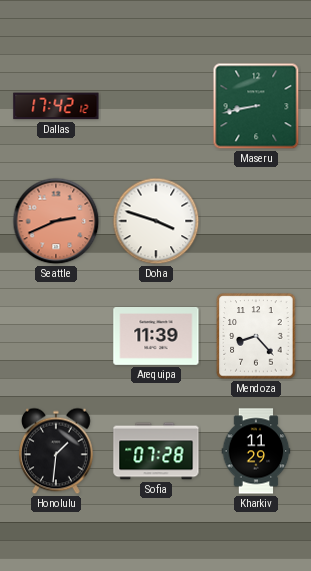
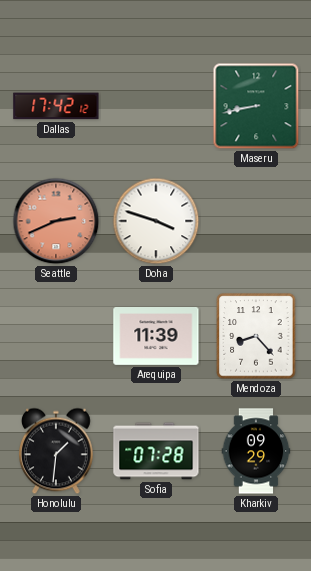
Kharkiv: 11:29 -> 09:29 (256, 451)
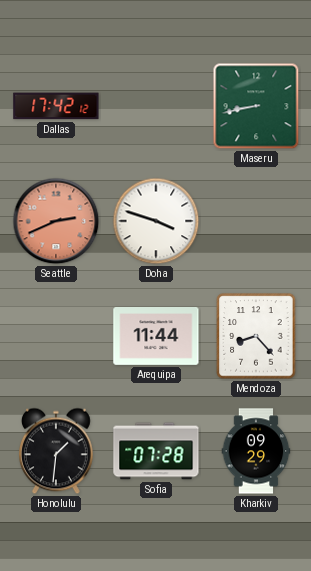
Arequipa: 11:39 -> 11:44 (156, 337)
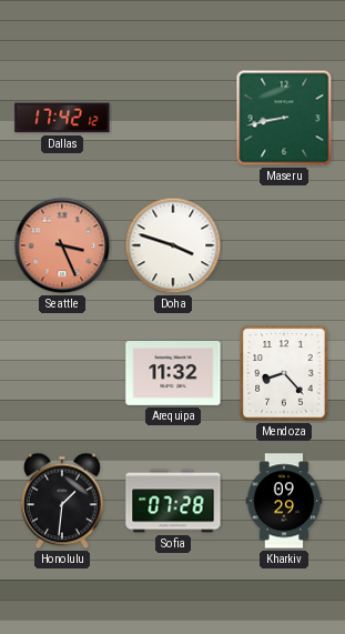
Seattle: 2:41 -> 3:26 (62, 245)
Arequipa: 11:44 -> 11:32 (173, 374)
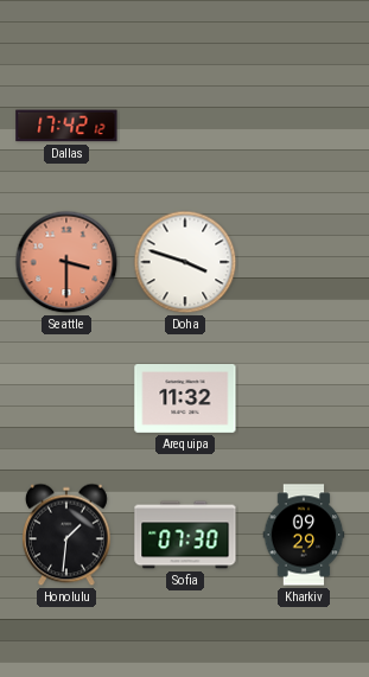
Maseru: 8:43 -> none (284, 118)
Seattle: 3:26 -> 3:30 (66, 262)
Mendoza: 8:23 -> none (284, 373)
Sofia: 07:28 -> 07:30 (185, 535)
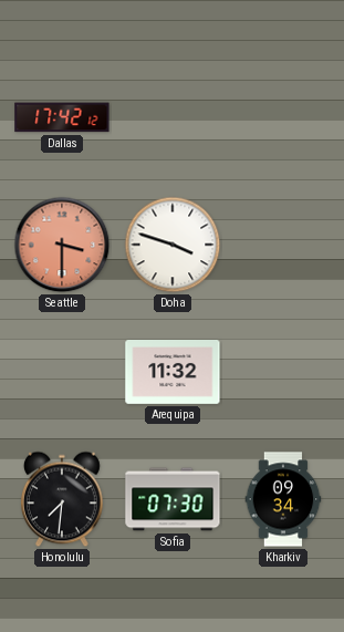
Honolulu: 1:31 -> 7:31 (63, 499)
Kharkiv: 09:29 -> 09:34 (283, 499)
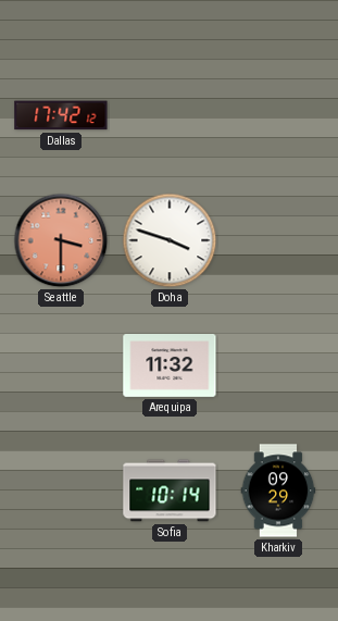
Honolulu: 7:31 -> none (63, 499)
Sofia: 07:30 -> 10:14 (170, 490)
Kharkiv: 09:34 -> 09:29 (278, 490)
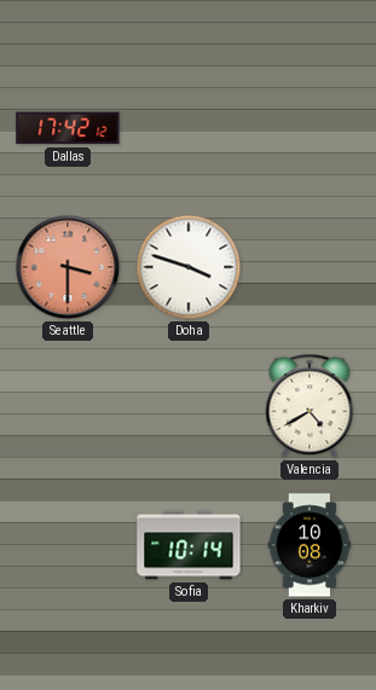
Arequipa: 11:32 -> none (170, 367)
Valencia: none -> 4:40 (310, 406)
Kharkiv: 09:29 -> 10:08 (310, 545)
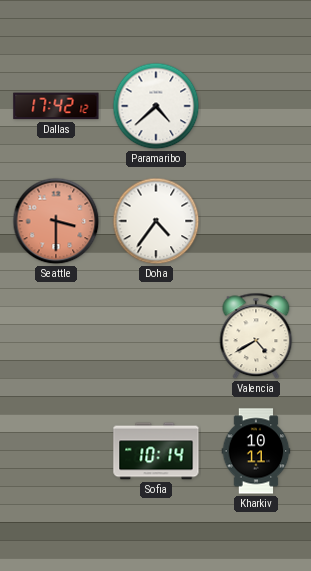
Paramaribo: none -> 4:38 (156, 106)
Doha: 3:48 -> 4:36 (156, 221)
Kharkiv: 10:08 -> 10:11 (256, 451)
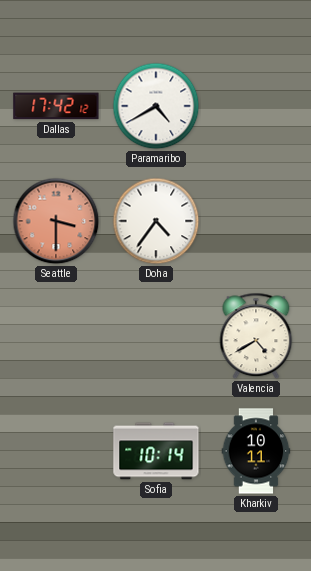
Paramaribo: 4:38 -> 4:40 (156, 106)
